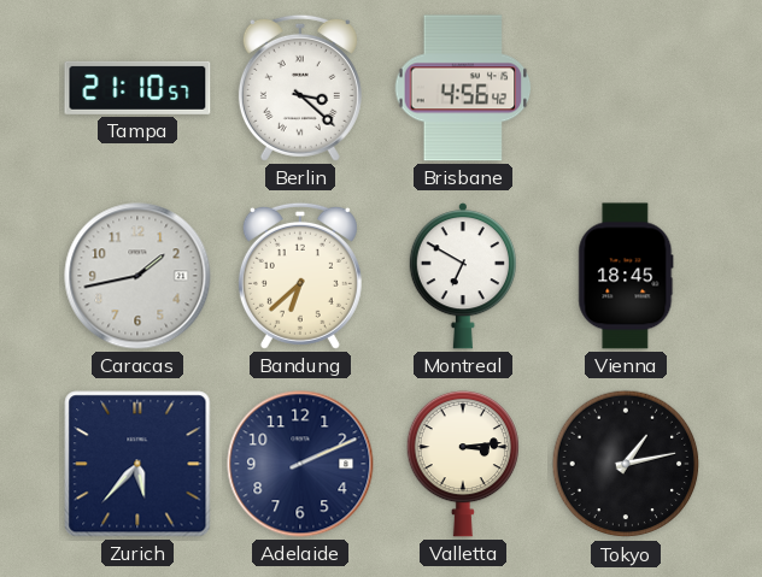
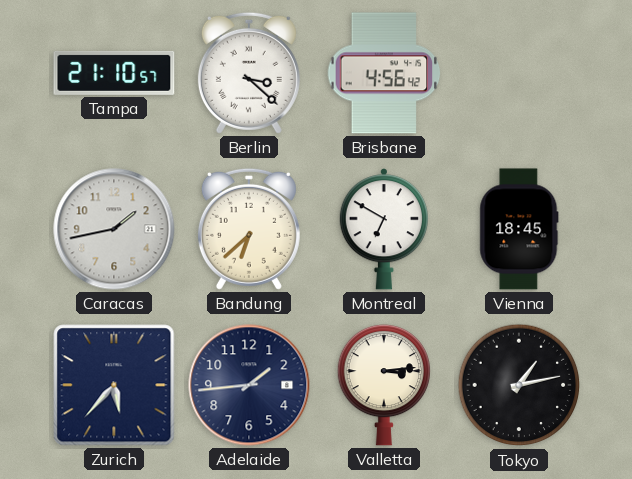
Adelaide: 2:11 -> 1:44 (249, 385)
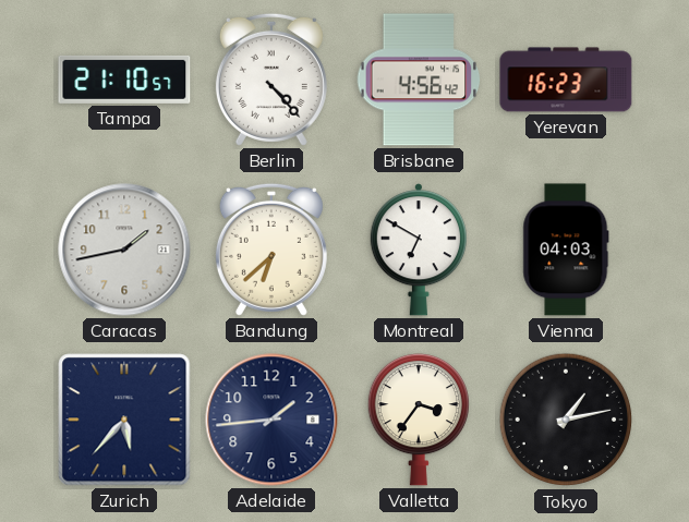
Berlin: 3:22 -> 4:23 (271, 80)
Yerevan: none -> 16:23 (566, 80)
Vienna: 18:45 -> 04:03 (566, 250)
Valletta: 3:14 -> 3:36 (418, 420)
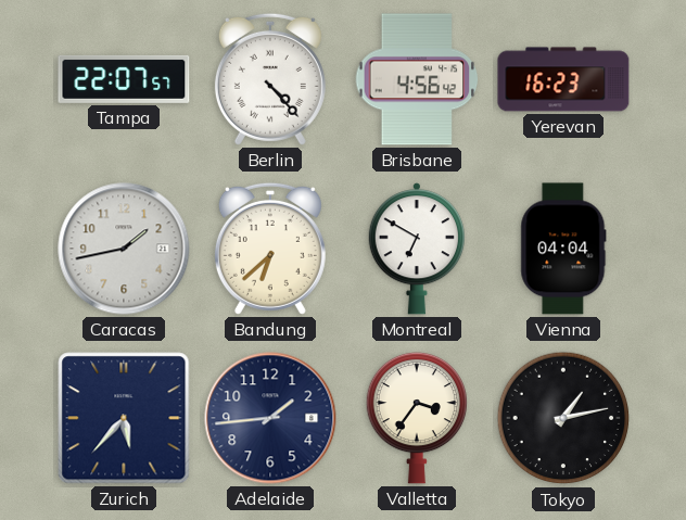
Tampa: 21:10 -> 22:07 (124, 79)
Vienna: 04:03 -> 04:04 (563, 249)
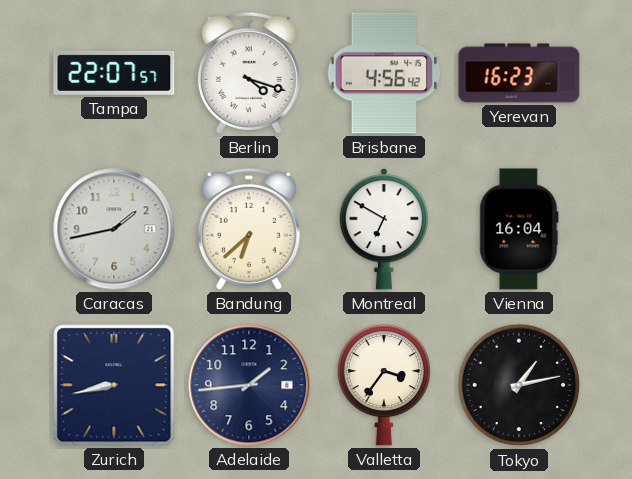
Berlin: 4:23 -> 4:18 (249, 73)
Vienna: 04:04 -> 16:04 (519, 229)
Zurich: 5:37 -> 8:43 (114, 385)
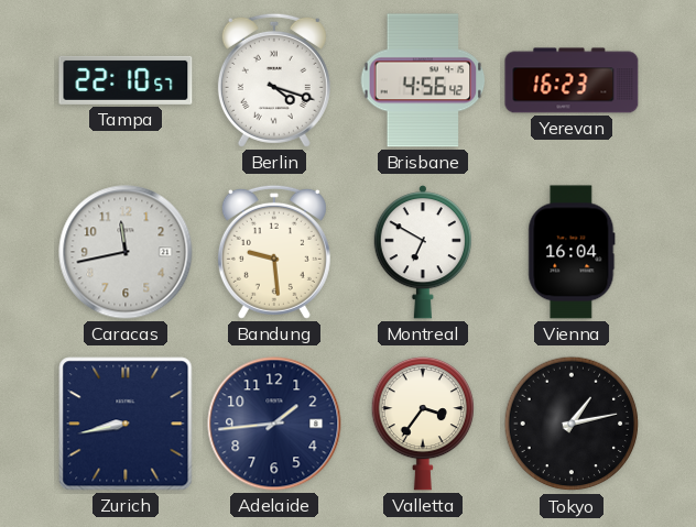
Tampa: 22:07 -> 22:10 (126, 80)
Caracas: 1:43 -> 11:43 (126, 252)
Bandung: 6:38 -> 9:29 (274, 252)
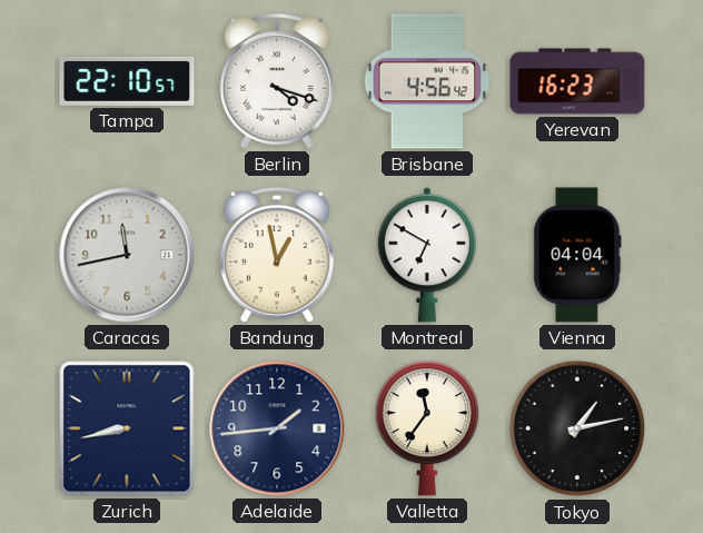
Bandung: 9:29 -> 12:58 (277, 255)
Vienna: 16:04 -> 04:04 (577, 255)
Valletta: 3:36 -> 11:36 (426, 428)
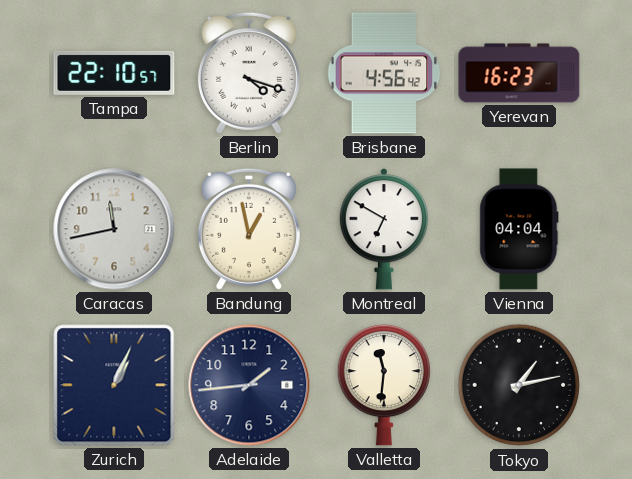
Zurich: 8:43 -> 1:04 (114, 385)
Valletta: 11:36 -> 11:31 (383, 385)
